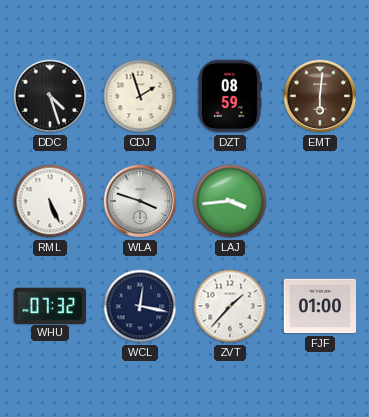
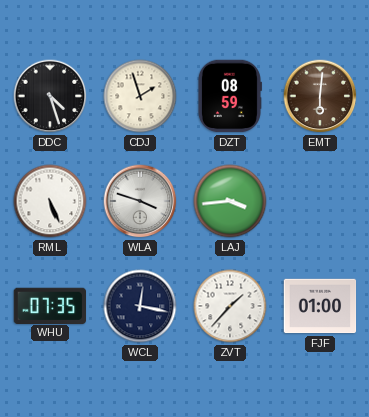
WHU: 07:32 -> 07:35 (49, 305)
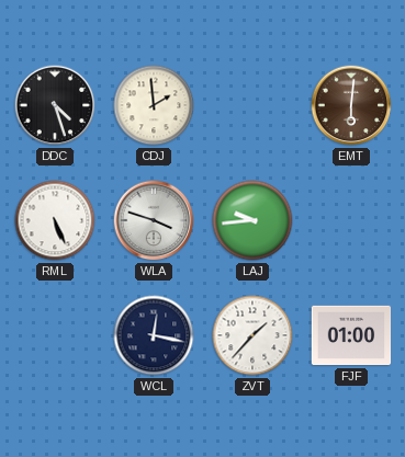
CDJ: 1:57 -> 1:59 (154, 105)
DZT: 08:59 -> none (229, 96)
LAJ: 3:44 -> 9:44 (252, 220)
WHU: 07:35 -> none (49, 305)
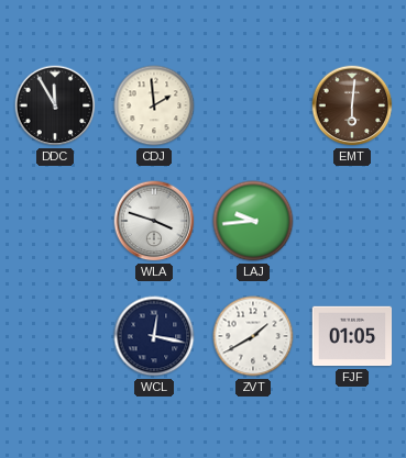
DDC: 4:27 -> 11:55 (55, 105)
RML: 5:26 -> none (55, 220)
ZVT: 1:37 -> 1:40 (253, 336)
FJF: 01:00 -> 01:05 (352, 336)
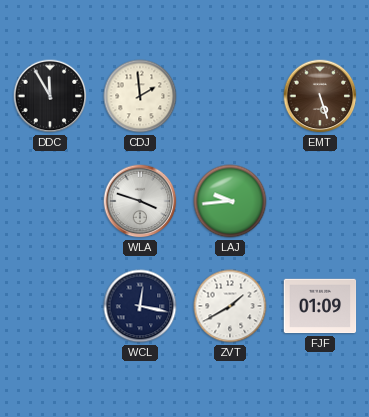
EMT: 6:01 -> 5:27 (320, 96)
FJF: 01:05 -> 01:09 (320, 306)
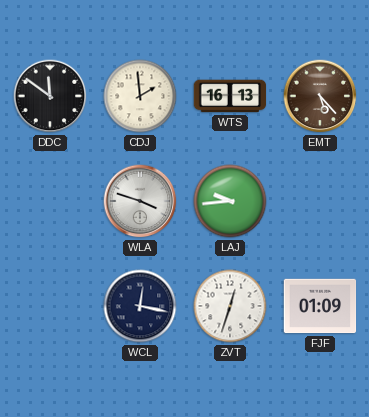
DDC: 11:55 -> 11:51 (50, 96)
WTS: none -> 16:13 (230, 96)
EMT: 5:27 -> 5:23 (320, 96)
ZVT: 1:40 -> 12:33 (230, 306)
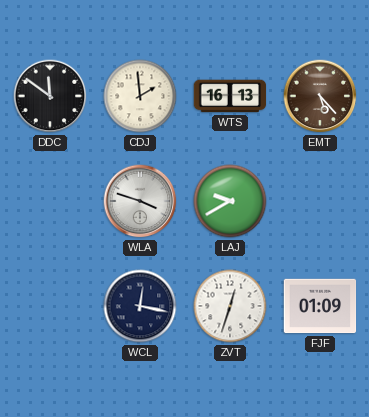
LAJ: 9:44 -> 9:40 (230, 201)
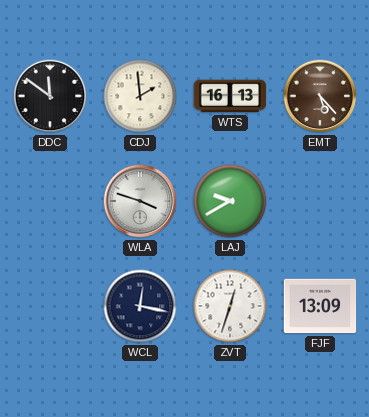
FJF: 01:09 -> 13:09 (320, 306)
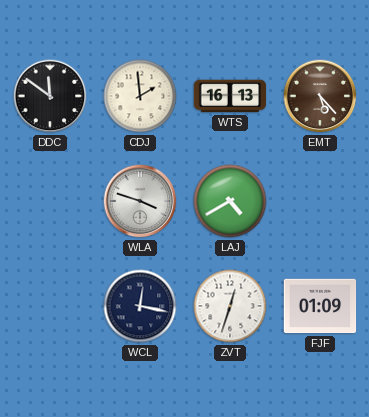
LAJ: 9:40 -> 4:40 (230, 201)
FJF: 13:09 -> 01:09 (320, 306)
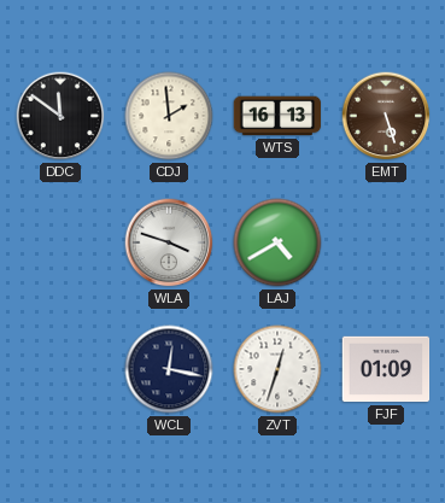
EMT: 5:23 -> 5:27 (386, 116)
